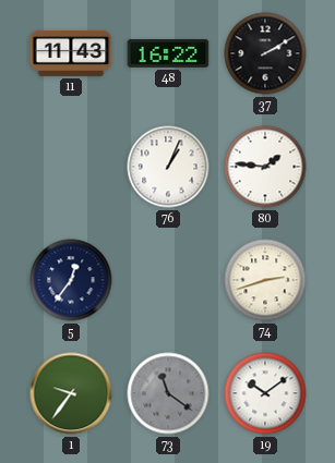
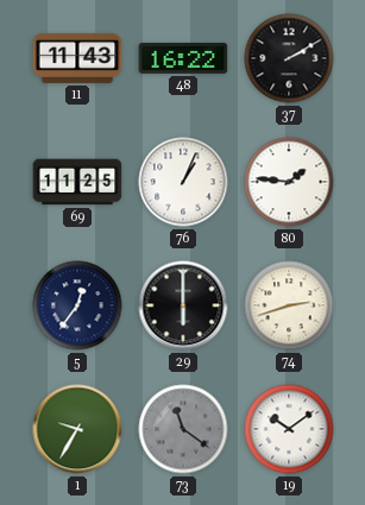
69: none -> 11:25 (77, 182)
29: none -> 6:00 (183, 305)
1: 9:36 -> 9:35 (77, 429)
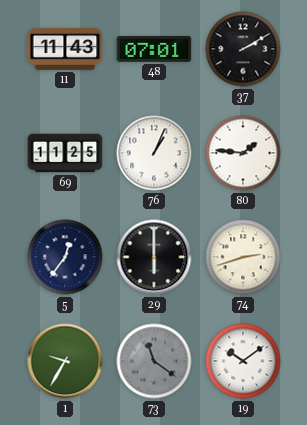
48: 16:22 -> 07:01 (154, 49)
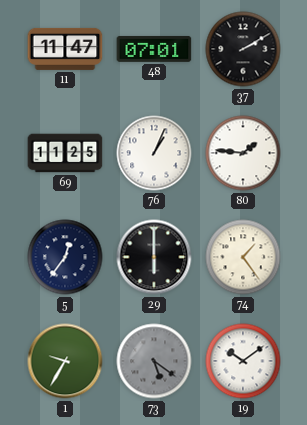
11: 11:43 -> 11:47 (65, 49)
74: 2:42 -> 1:24 (243, 257)
73: 11:21 -> 5:21 (154, 361)
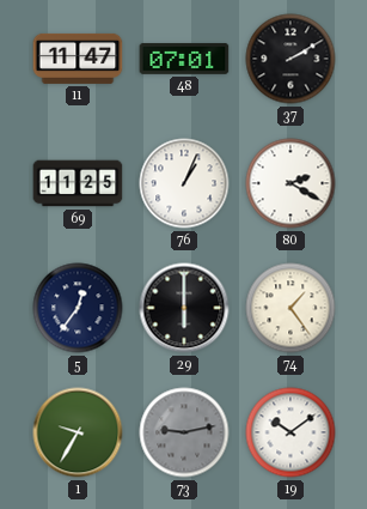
80: 1:46 -> 2:20 (290, 183)
73: 5:21 -> 9:13 (184, 432)
